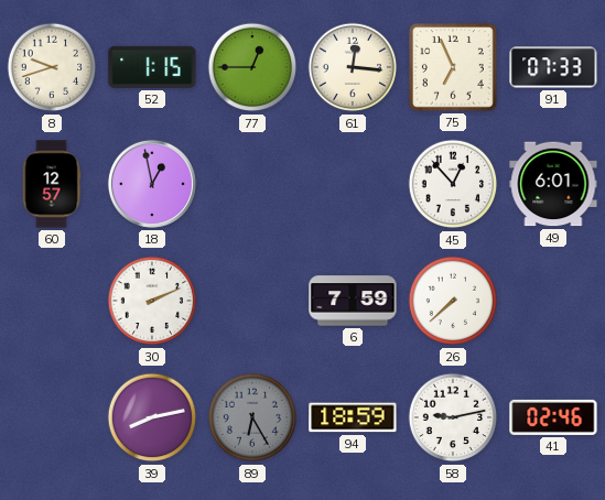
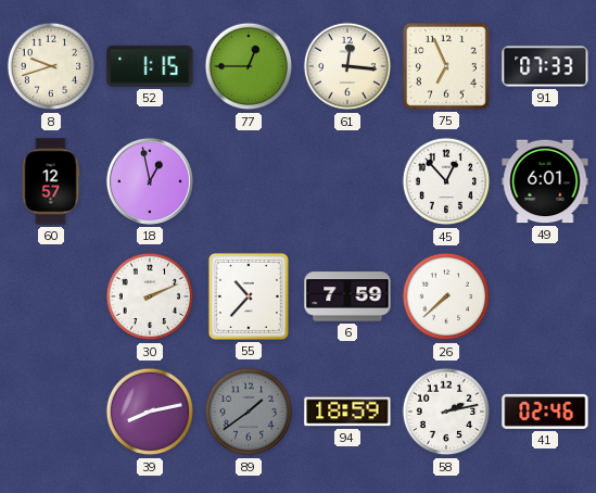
55: none -> 10:37 (249, 296)
89: 6:25 -> 1:39 (249, 412)
58: 9:13 -> 2:13 (446, 412)
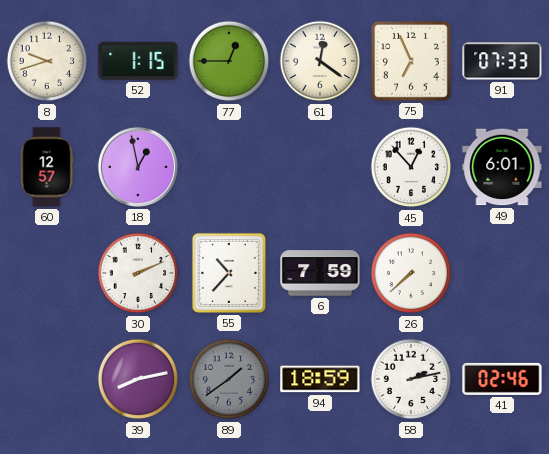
61: 12:16 -> 12:21 (320, 61)
